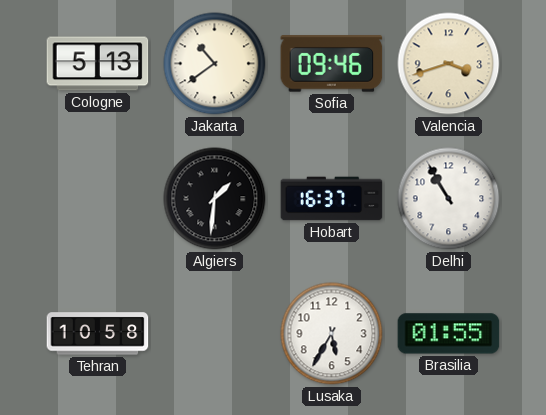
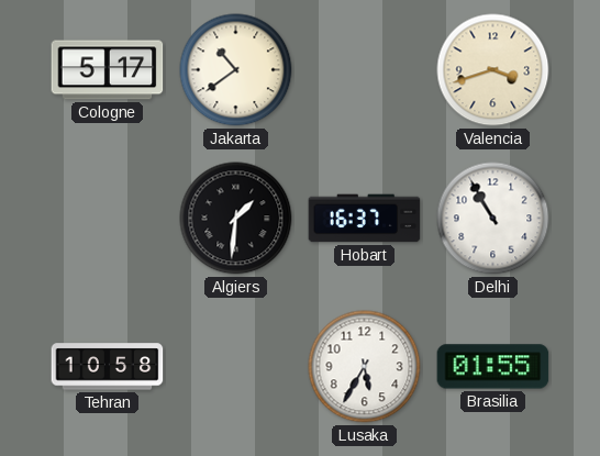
Cologne: 5:13 -> 5:17 (108, 70)
Sofia: 09:46 -> none (332, 64)
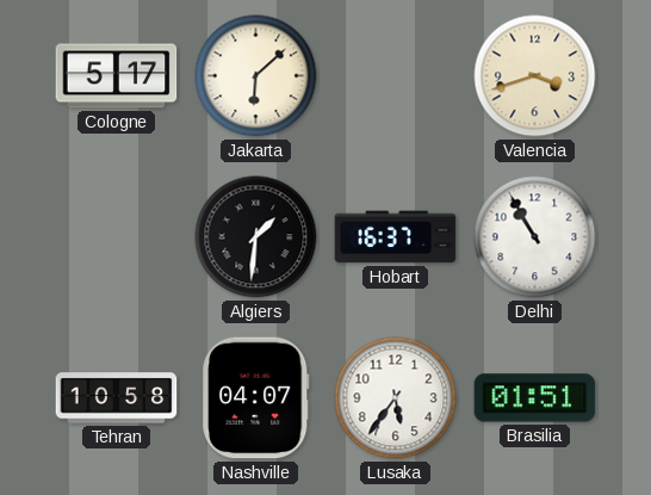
Jakarta: 10:39 -> 6:08 (256, 76)
Nashville: none -> 04:07 (256, 398)
Lusaka: 5:35 -> 5:36 (396, 398)
Brasilia: 01:55 -> 01:51 (535, 398)
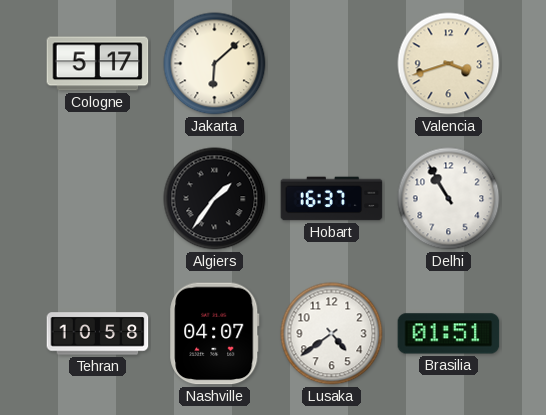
Algiers: 1:31 -> 1:36 (215, 199)
Lusaka: 5:36 -> 4:39 (332, 334)
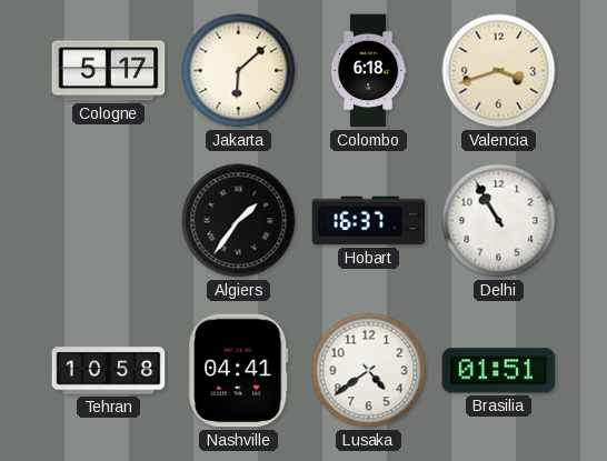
Colombo: none -> 6:18 (368, 71)
Nashville: 04:07 -> 04:41 (239, 371)
